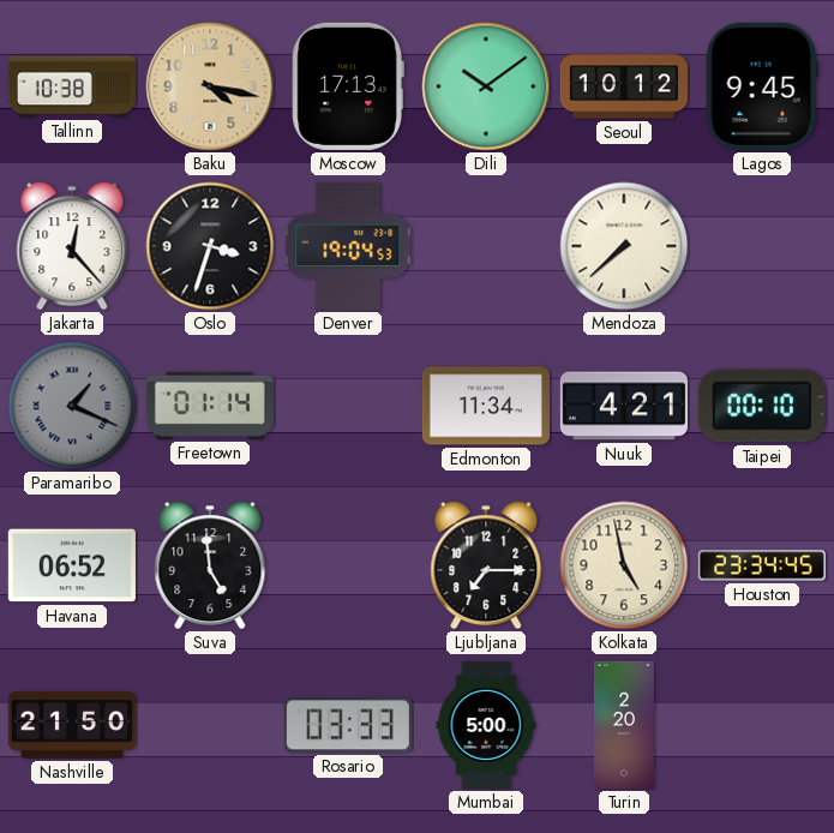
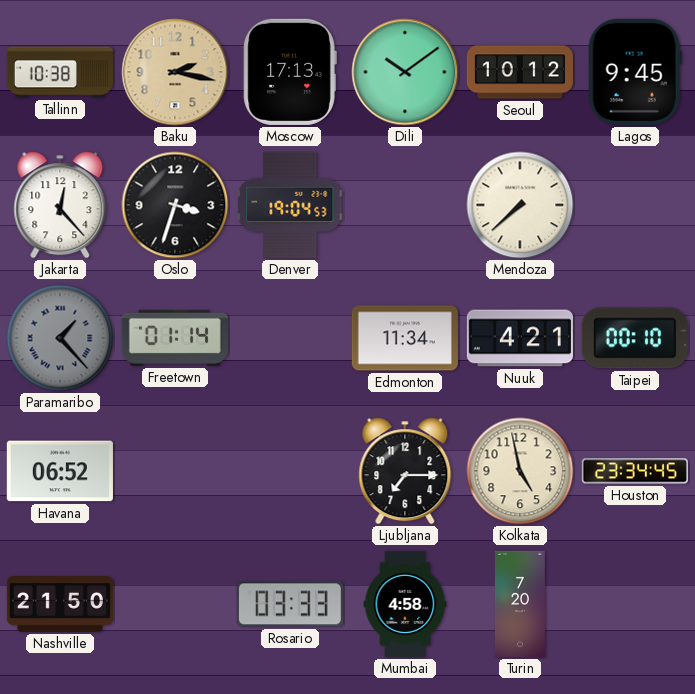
Baku: 4:17 -> 2:17 (175, 72)
Paramaribo: 1:19 -> 1:23 (60, 338)
Suva: 4:59 -> none (210, 565)
Mumbai: 5:00 -> 4:58 (405, 604)
Turin: 2:20 -> 7:20 (520, 604)
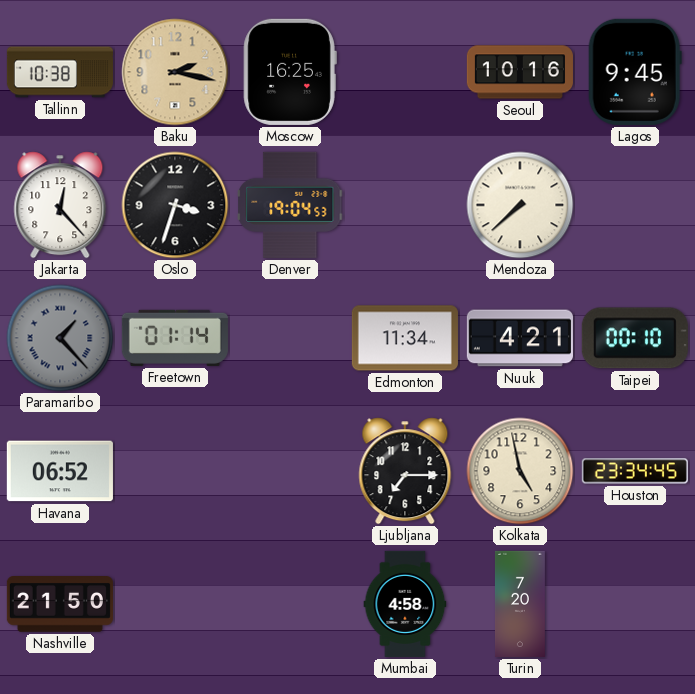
Moscow: 17:13 -> 16:25 (290, 72)
Dili: 10:09 -> none (405, 72)
Seoul: 10:12 -> 10:16 (520, 72)
Rosario: 03:33 -> none (290, 604)
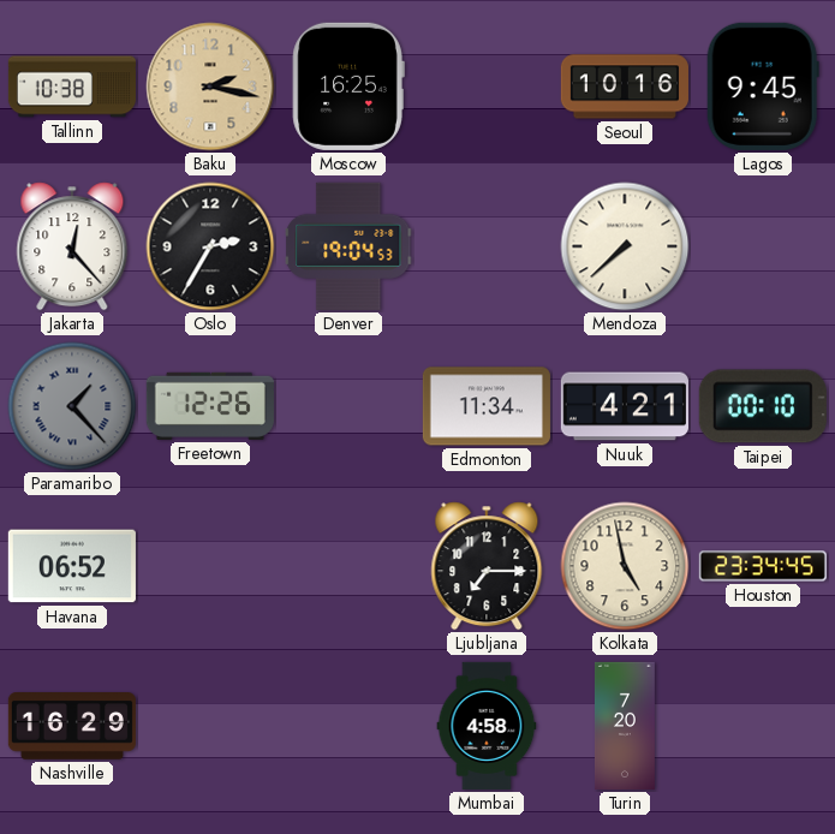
Oslo: 3:33 -> 2:35 (210, 246)
Freetown: 01:14 -> 12:26 (210, 406)
Nashville: 21:50 -> 16:29 (72, 727)
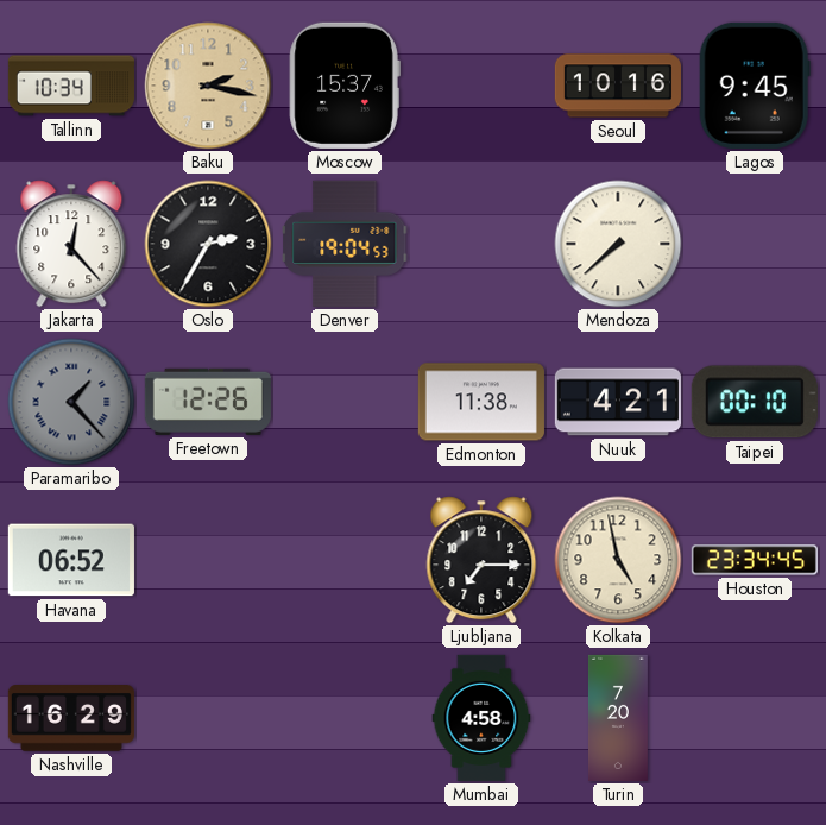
Tallinn: 10:38 -> 10:34 (71, 86)
Moscow: 16:25 -> 15:37 (345, 86)
Edmonton: 11:34 -> 11:38 (481, 402)
